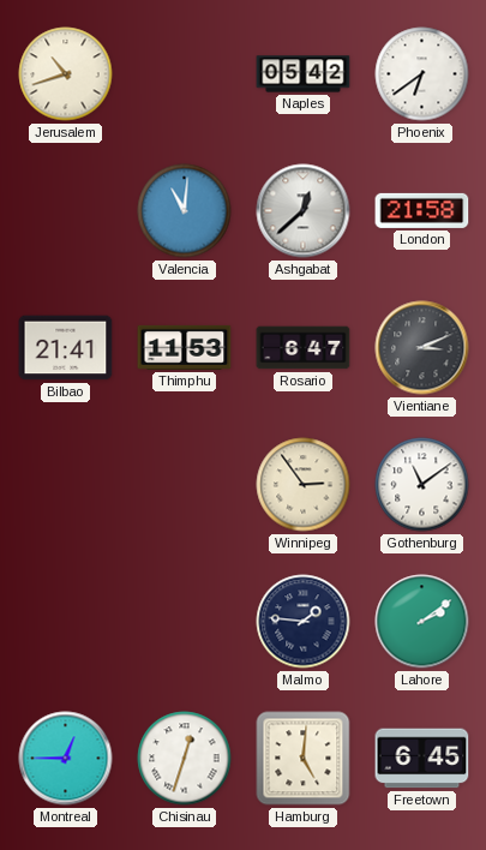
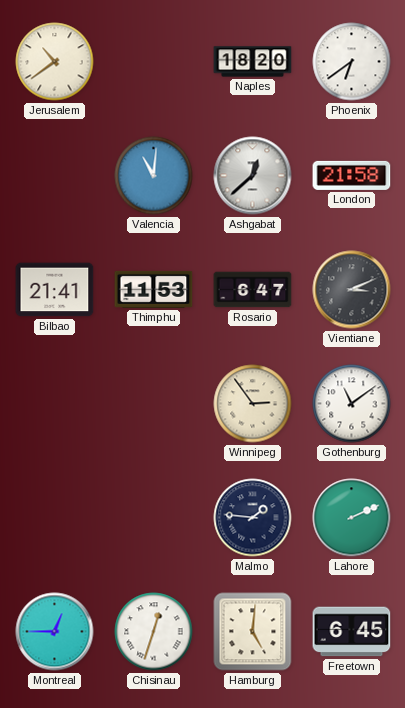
Jerusalem: 10:42 -> 10:39 (55, 62)
Naples: 05:42 -> 18:20 (253, 62)
Lahore: 2:09 -> 2:11 (352, 518)
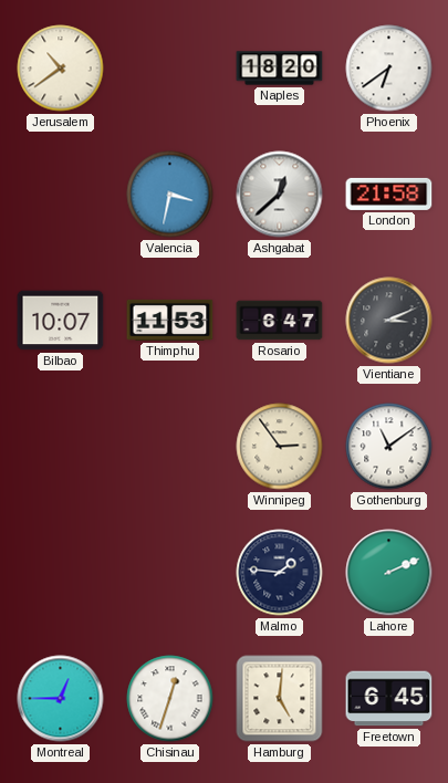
Valencia: 11:01 -> 3:32 (170, 195)
Bilbao: 21:41 -> 10:07 (61, 321)
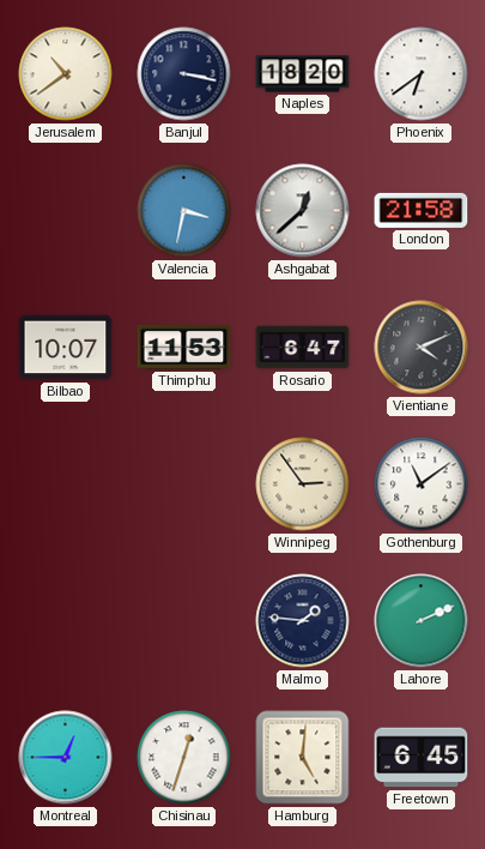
Banjul: none -> 3:17 (184, 74)
Vientiane: 3:11 -> 4:11 (422, 348)
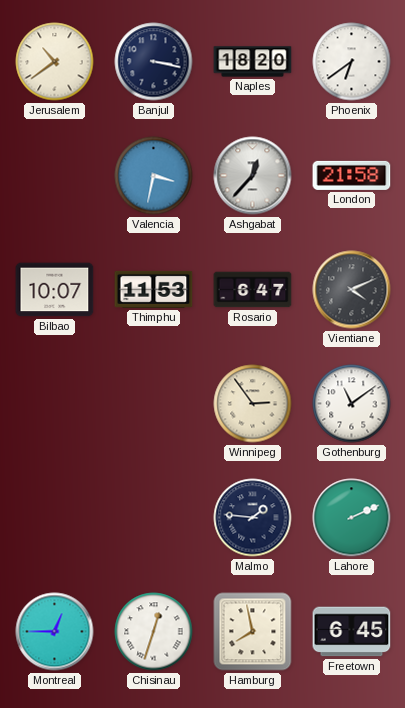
Ashgabat: 12:38 -> 12:37 (253, 176)
Hamburg: 5:01 -> 7:58 (253, 632)
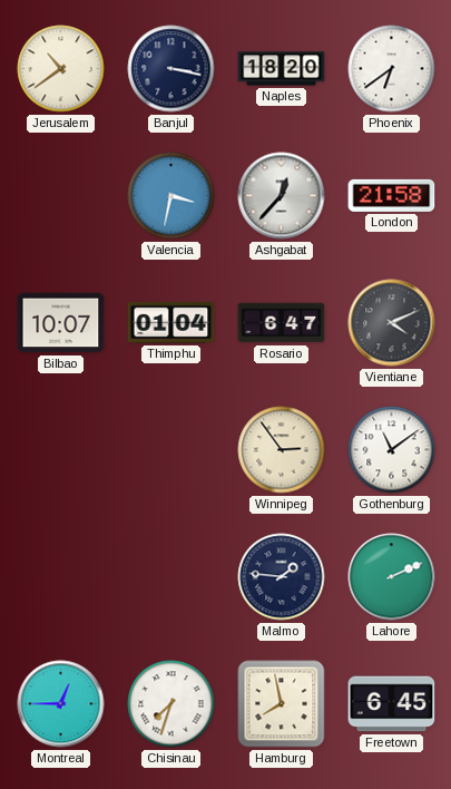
Thimphu: 11:53 -> 01:04 (171, 322)
Chisinau: 12:33 -> 7:33 (171, 704)
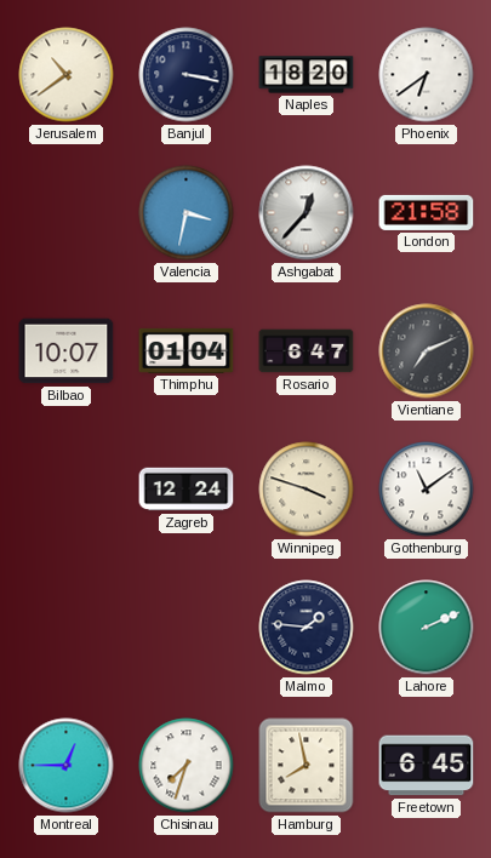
Vientiane: 4:11 -> 7:11 (427, 351)
Zagreb: none -> 12:24 (187, 490)
Winnipeg: 2:54 -> 3:48 (307, 490)
